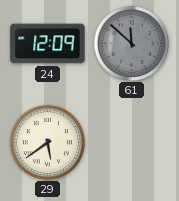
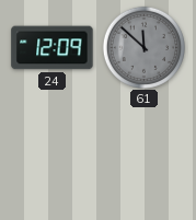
29: 5:39 -> none (47, 142)
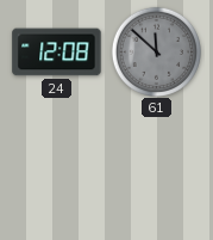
24: 12:09 -> 12:08 (57, 53)
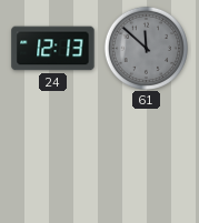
24: 12:08 -> 12:13 (53, 49)
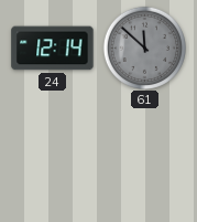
24: 12:13 -> 12:14 (53, 49)
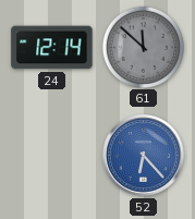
52: none -> 6:23 (144, 156)
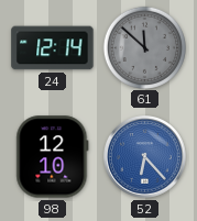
98: none -> 12:10 (53, 157)
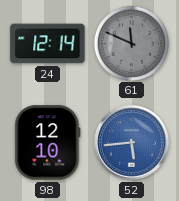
61: 11:52 -> 11:49 (131, 43)
52: 6:23 -> 5:44 (132, 143)
